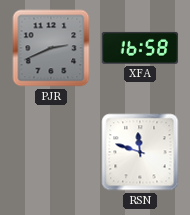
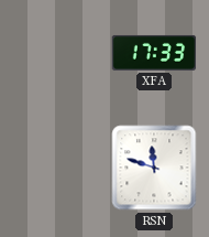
PJR: 2:41 -> none (51, 48)
XFA: 16:58 -> 17:33 (154, 53)
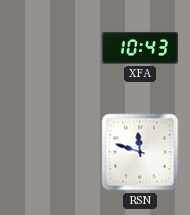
XFA: 17:33 -> 10:43 (140, 48)
